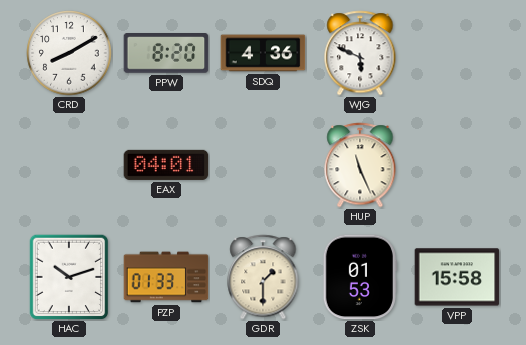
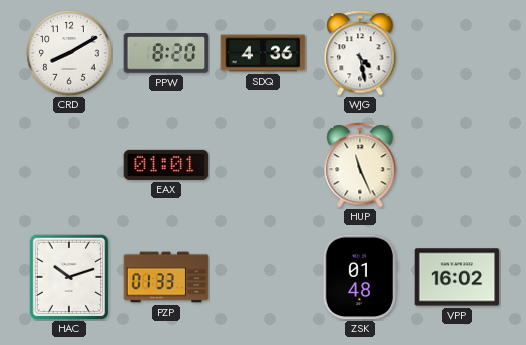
WJG: 5:49 -> 4:28 (360, 53)
EAX: 04:01 -> 01:01 (166, 165)
GDR: 1:30 -> none (263, 277)
ZSK: 01:53 -> 01:48 (360, 277)
VPP: 15:58 -> 16:02 (457, 277)
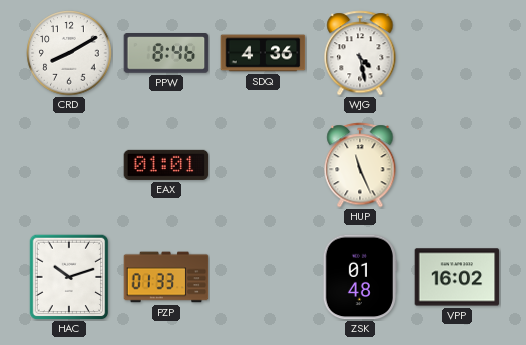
PPW: 8:20 -> 8:46 (166, 53)
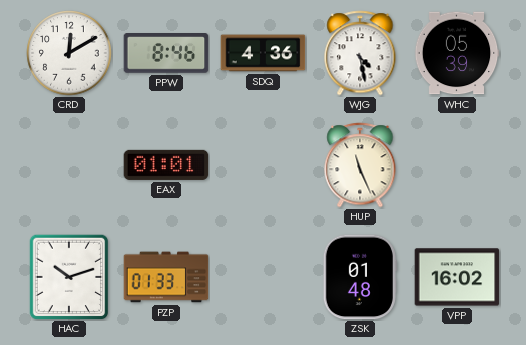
CRD: 8:10 -> 12:10 (69, 53)
WHC: none -> 05:39 (457, 53)
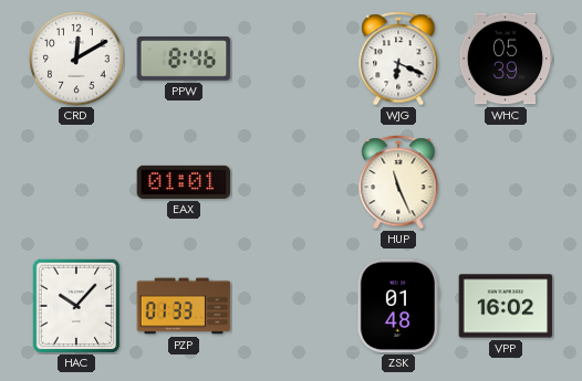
SDQ: 4:36 -> none (263, 53)
WJG: 4:28 -> 6:19 (398, 59)
HAC: 10:12 -> 10:07 (76, 306)
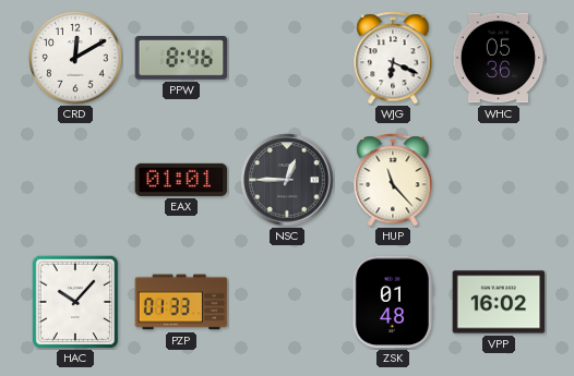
WHC: 05:39 -> 05:36 (499, 58)
NSC: none -> 12:45 (287, 180)
HUP: 11:26 -> 11:23 (393, 180)
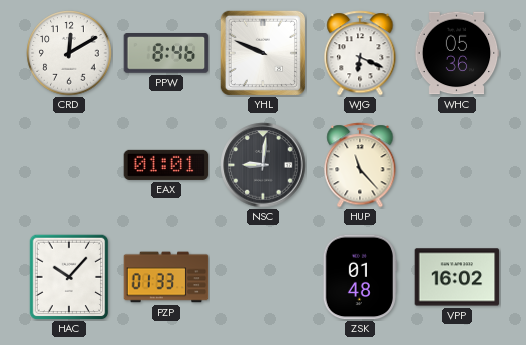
YHL: none -> 9:49 (262, 52)
NSC: 12:45 -> 9:01 (263, 165)
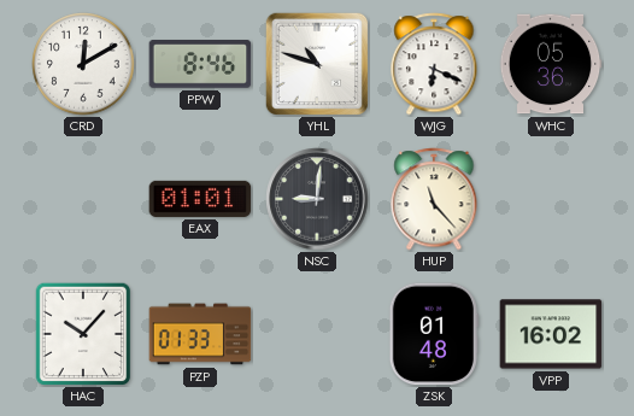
YHL: 9:49 -> 10:48 (316, 63)
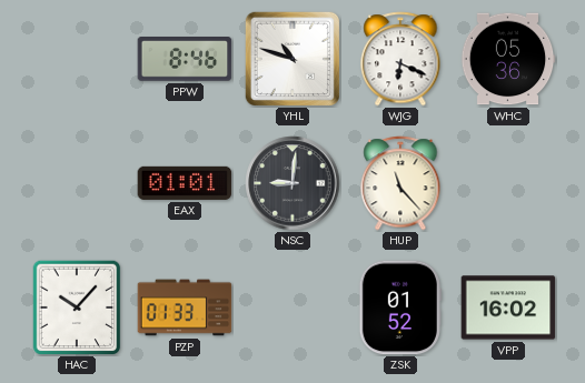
CRD: 12:10 -> none (83, 64)
ZSK: 01:48 -> 01:52 (400, 308)
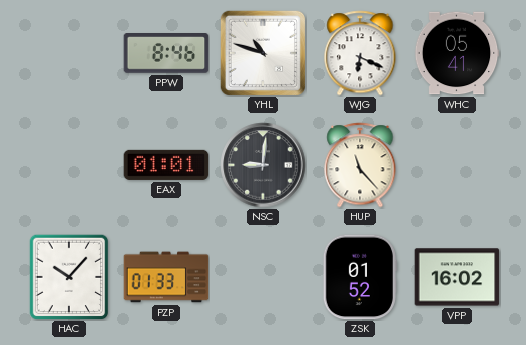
WHC: 05:36 -> 05:41 (457, 53)
